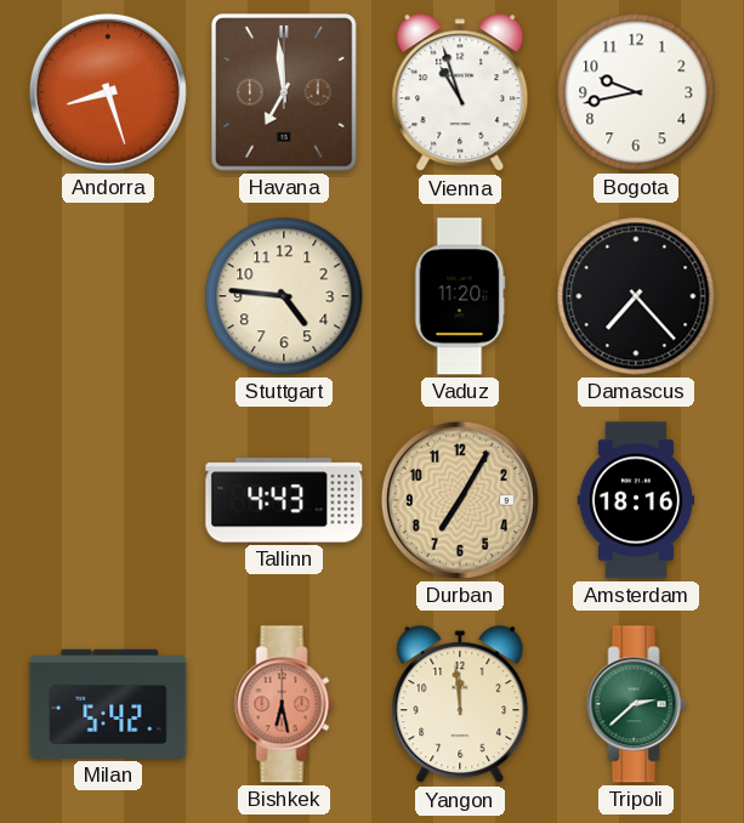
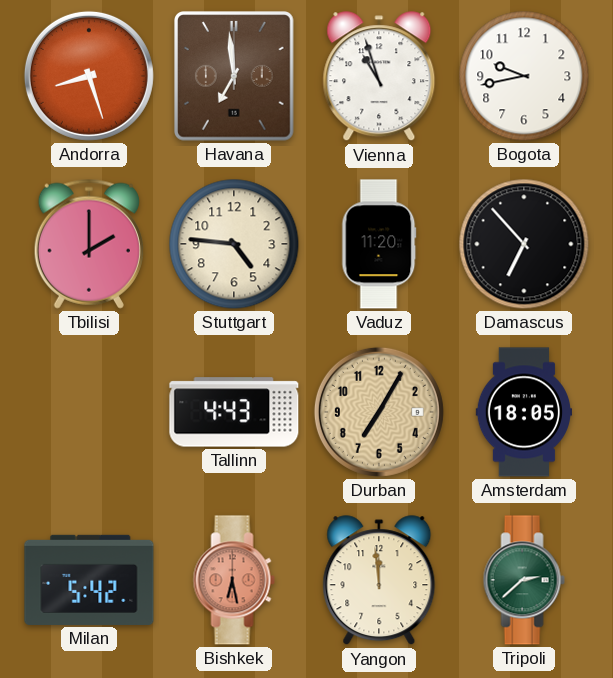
Tbilisi: none -> 2:00 (89, 244)
Damascus: 7:23 -> 6:53 (524, 244)
Amsterdam: 18:16 -> 18:05 (523, 412)
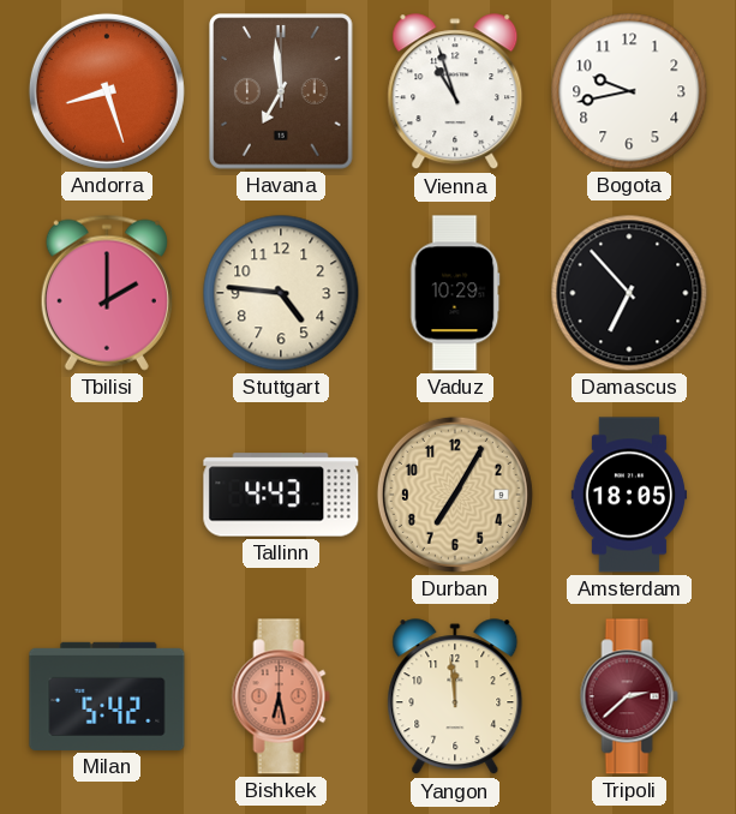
Vaduz: 11:20 -> 10:29 (455, 293)
Tripoli dial: green -> burgundy (629, 696)
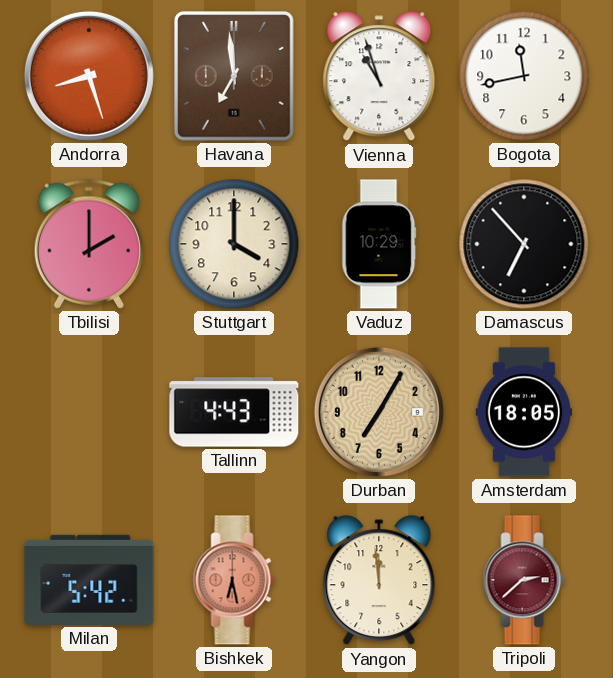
Bogota: 9:43 -> 11:43 (524, 76)
Stuttgart: 4:46 -> 4:00 (234, 244)
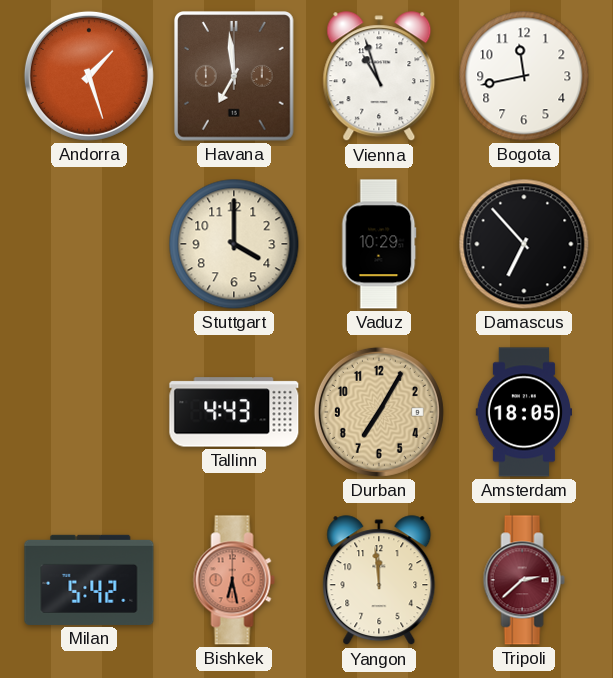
Andorra: 8:27 -> 1:27 (89, 76)
Tbilisi: 2:00 -> none (89, 244)
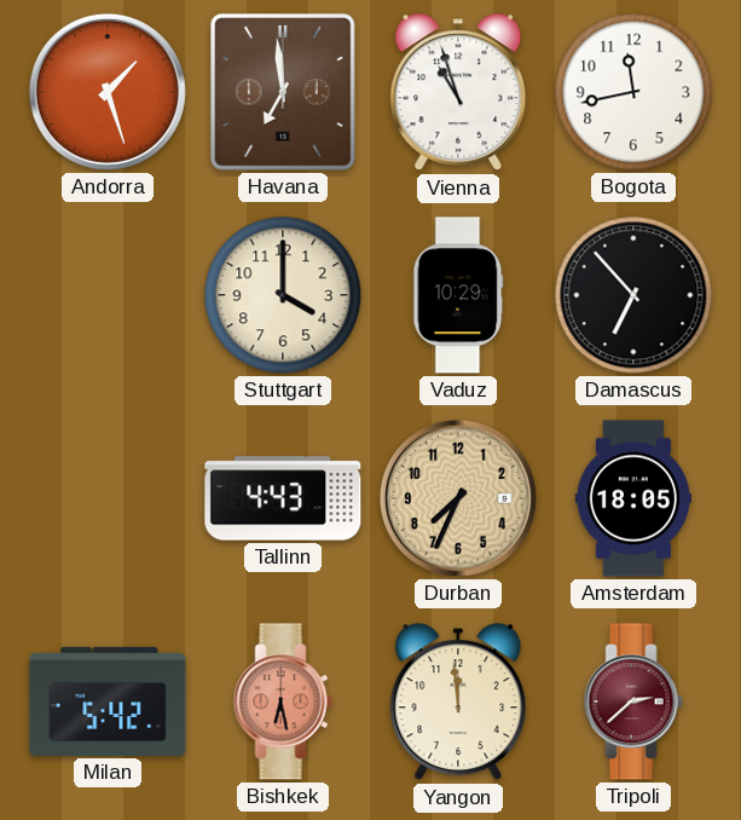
Durban: 7:05 -> 7:34 (458, 498)
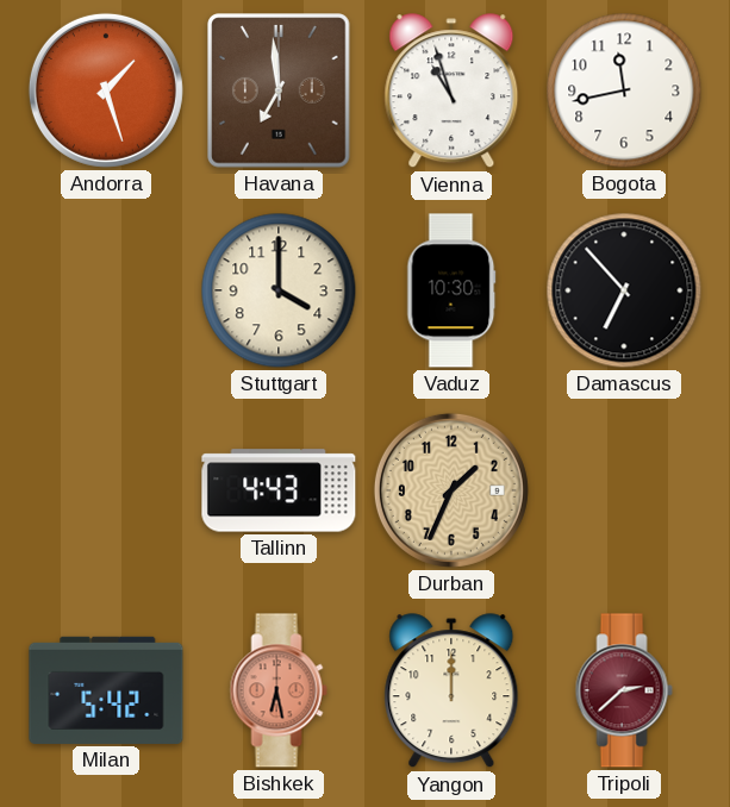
Vaduz: 10:29 -> 10:30 (451, 290)
Durban: 7:34 -> 1:34 (451, 490)
Amsterdam: 18:05 -> none (632, 498)
Yangon: 11:59 -> 12:00 (451, 692)
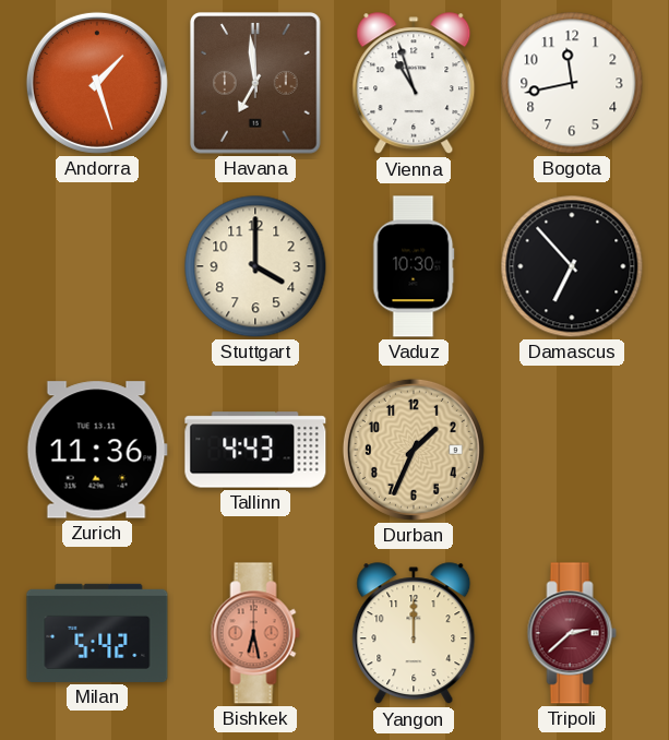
Zurich: none -> 11:36 (97, 450)
